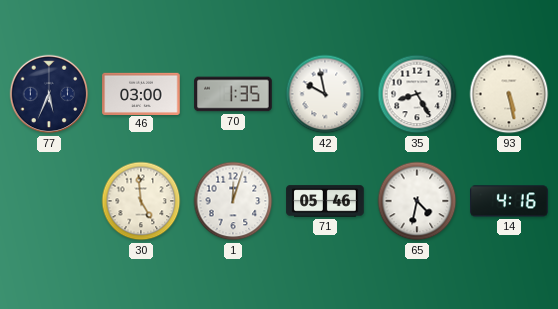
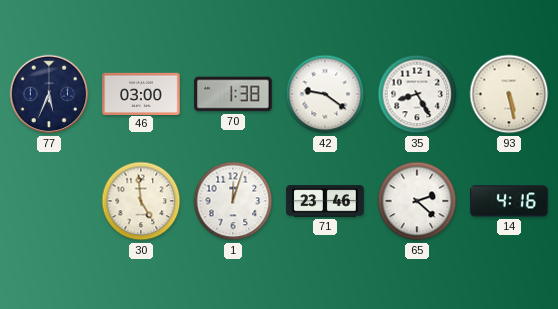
70: 1:35 -> 1:38 (233, 94)
42: 9:58 -> 9:21 (325, 94)
71: 05:46 -> 23:46 (325, 201)
65: 4:32 -> 2:22 (417, 201)
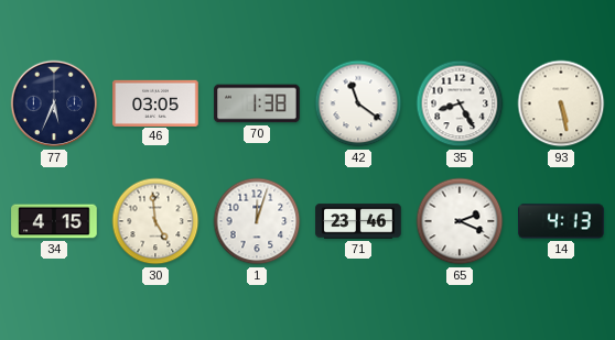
46: 03:00 -> 03:05 (155, 102)
42: 9:21 -> 11:21 (358, 103)
34: none -> 4:15 (54, 221)
65: 2:22 -> 2:19 (460, 221)
14: 4:16 -> 4:13 (561, 221)
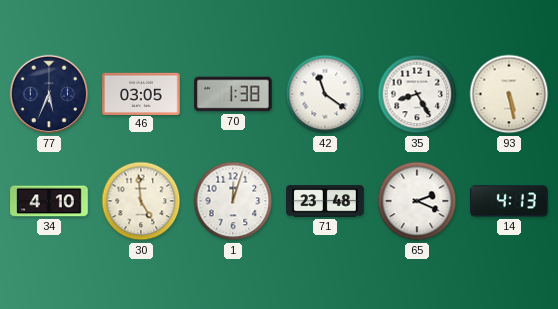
34: 4:15 -> 4:10 (49, 201)
71: 23:46 -> 23:48 (325, 201)
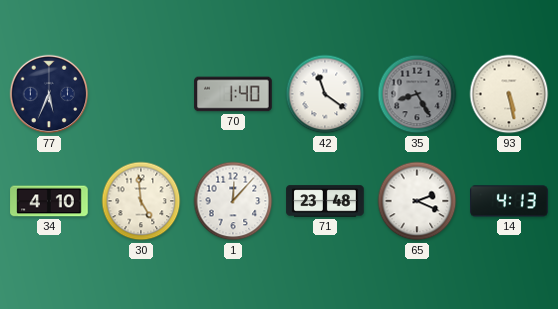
46: 03:05 -> none (141, 93)
70: 1:38 -> 1:40 (233, 94)
35 dial: white -> grey (417, 94)
1: 12:03 -> 12:07 (233, 201)
